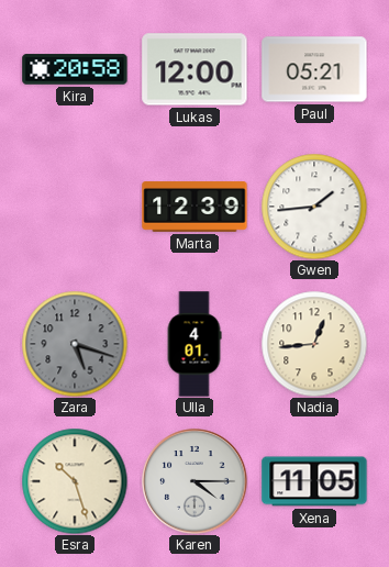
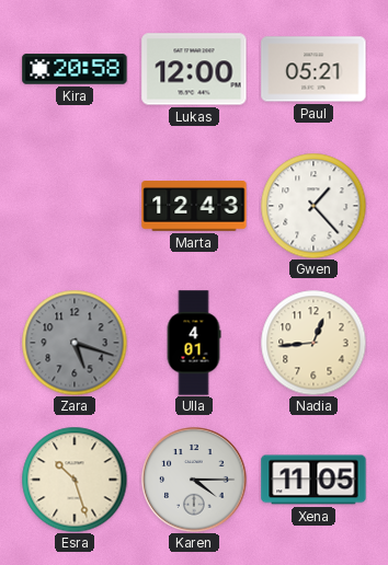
Marta: 12:39 -> 12:43 (194, 206)
Gwen: 1:44 -> 1:23 (313, 206)
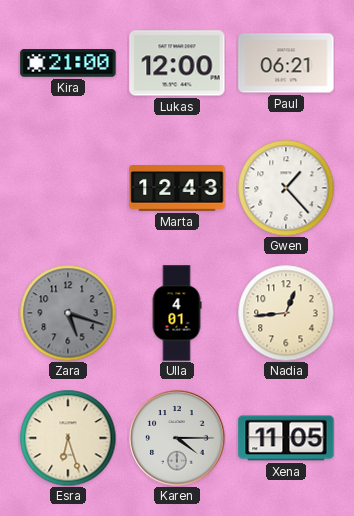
Kira: 20:58 -> 21:00 (68, 63)
Paul: 05:21 -> 06:21 (286, 63)
Esra: 10:27 -> 6:27 (68, 438)
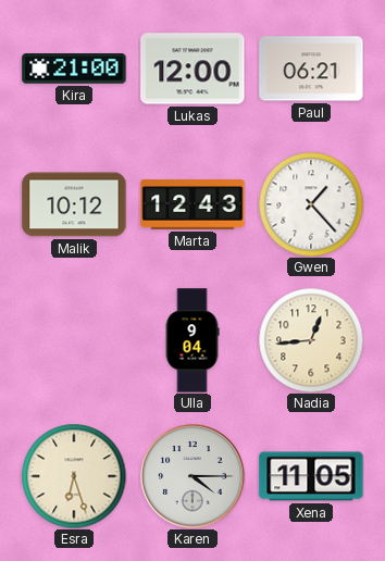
Malik: none -> 10:12 (74, 204)
Zara: 5:18 -> none (68, 313)
Ulla: 4:01 -> 9:04 (192, 340)
